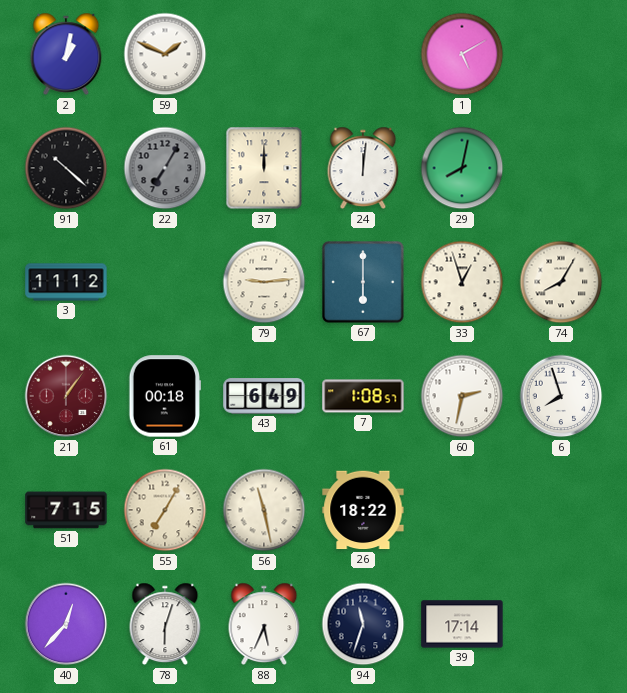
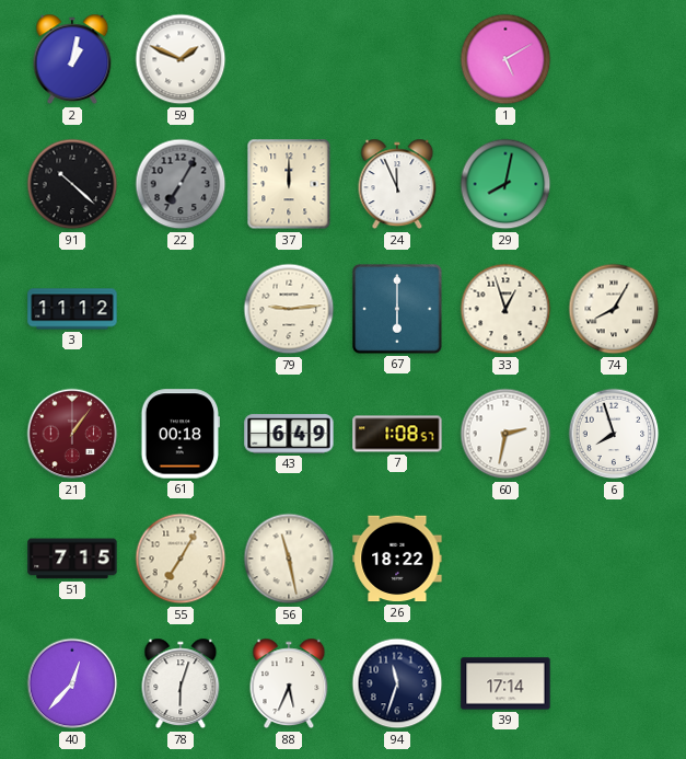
24: 12:01 -> 11:56 (397, 184)
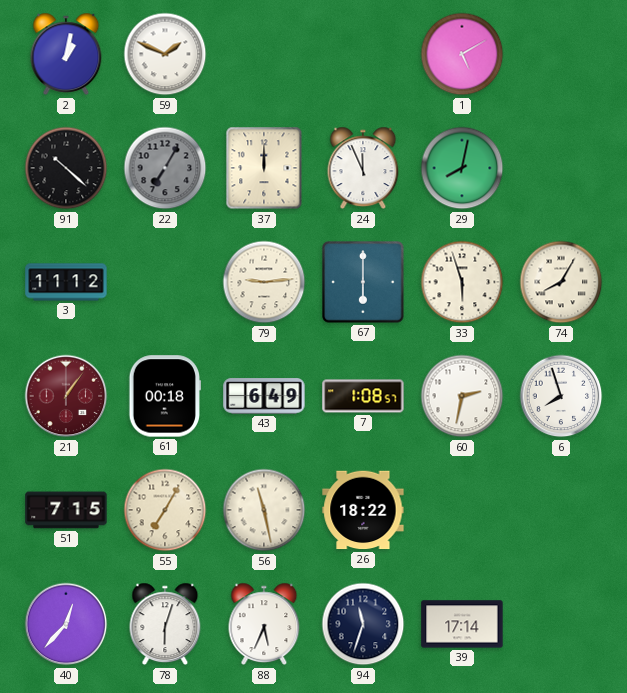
33: 12:57 -> 5:57 (462, 282)
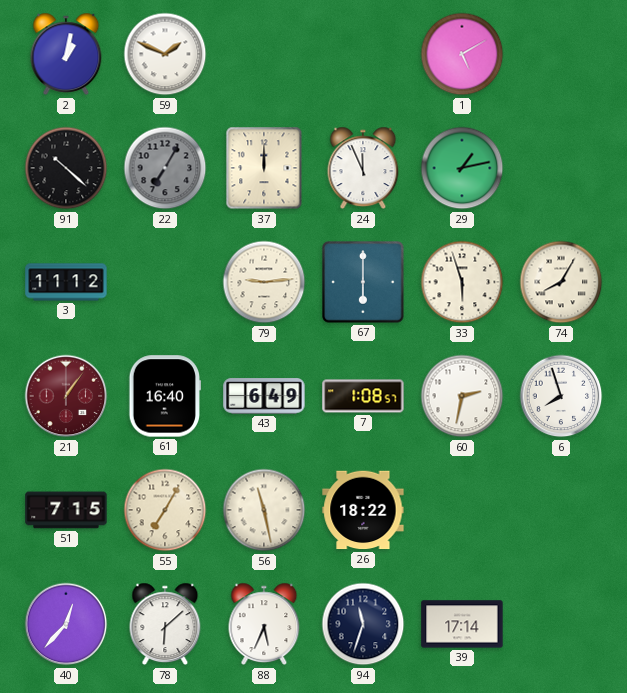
29: 8:02 -> 1:13 (462, 168)
61: 00:18 -> 16:40 (164, 396)
78: 6:03 -> 6:08 (165, 624)
